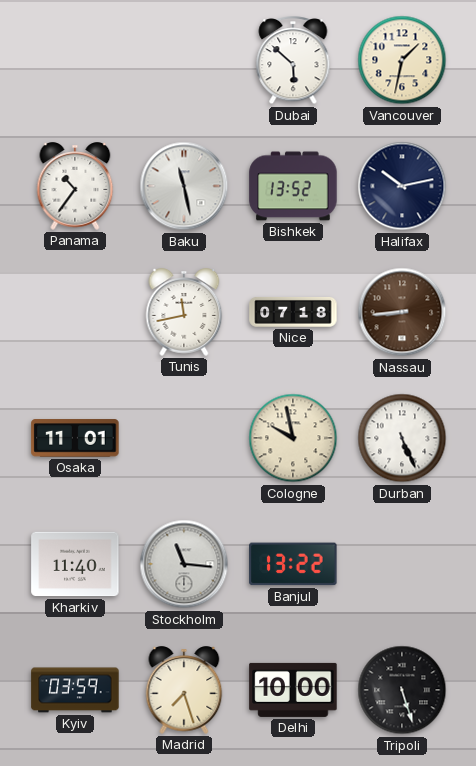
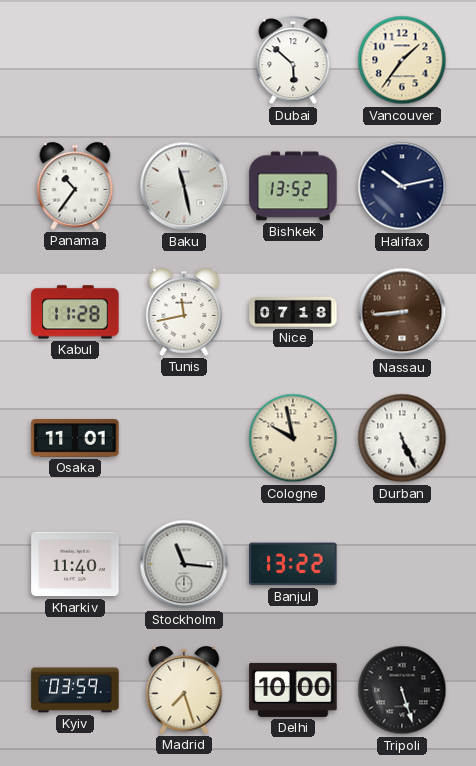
Vancouver: 1:32 -> 1:36 (402, 60)
Kabul: none -> 11:28 (75, 312)
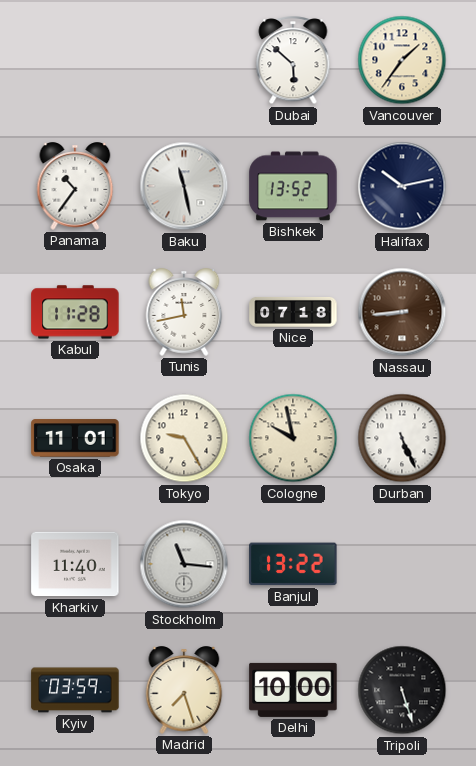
Tokyo: none -> 9:25 (184, 438)
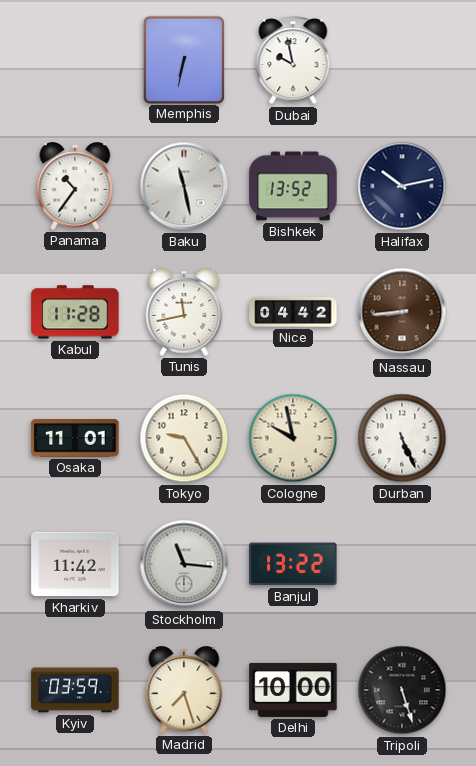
Memphis: none -> 6:32 (183, 59)
Dubai: 5:52 -> 9:58 (293, 61)
Vancouver: 1:36 -> none (402, 60)
Nice: 07:18 -> 04:42 (293, 312)
Kharkiv: 11:40 -> 11:42 (75, 564)
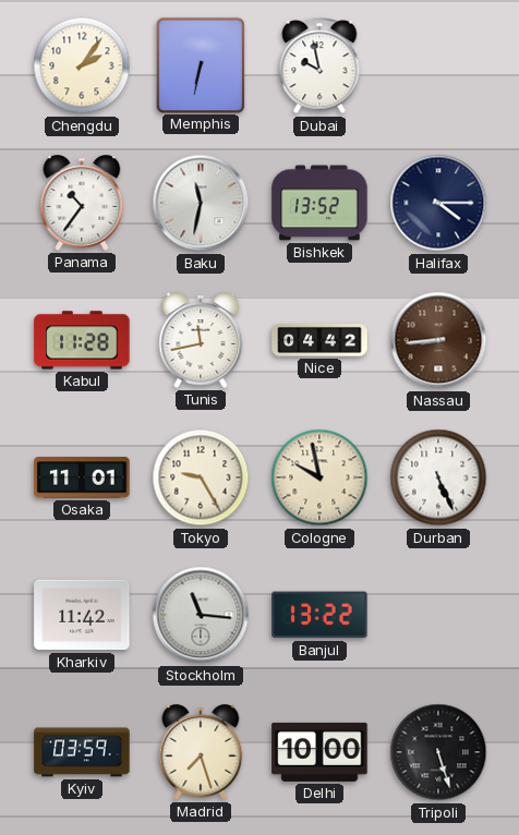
Chengdu: none -> 2:06 (82, 65)
Baku: 11:28 -> 11:32 (201, 203)
Halifax: 10:13 -> 4:15 (438, 203)
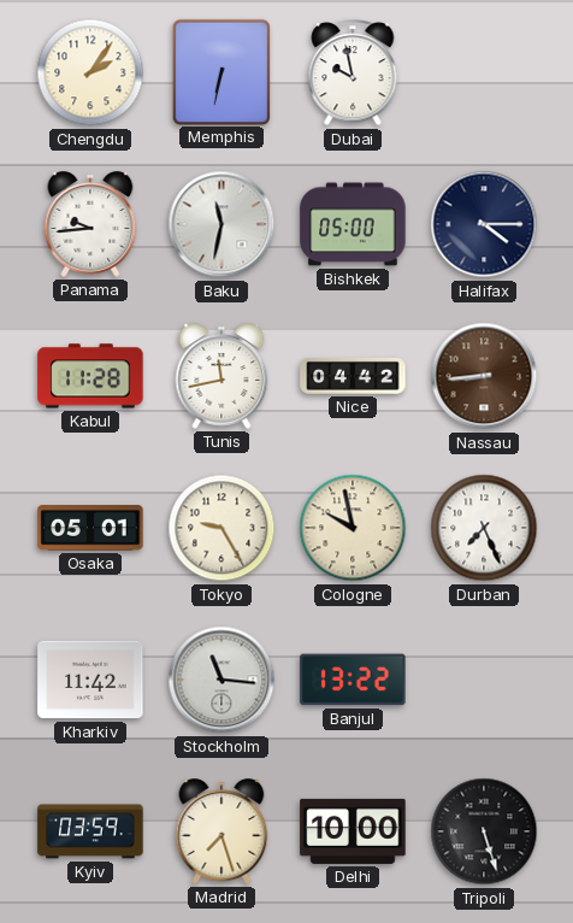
Panama: 10:36 -> 9:44 (90, 224)
Bishkek: 13:52 -> 05:00 (353, 224)
Osaka: 11:01 -> 05:01 (90, 528)
Durban: 5:26 -> 7:26 (484, 528)
